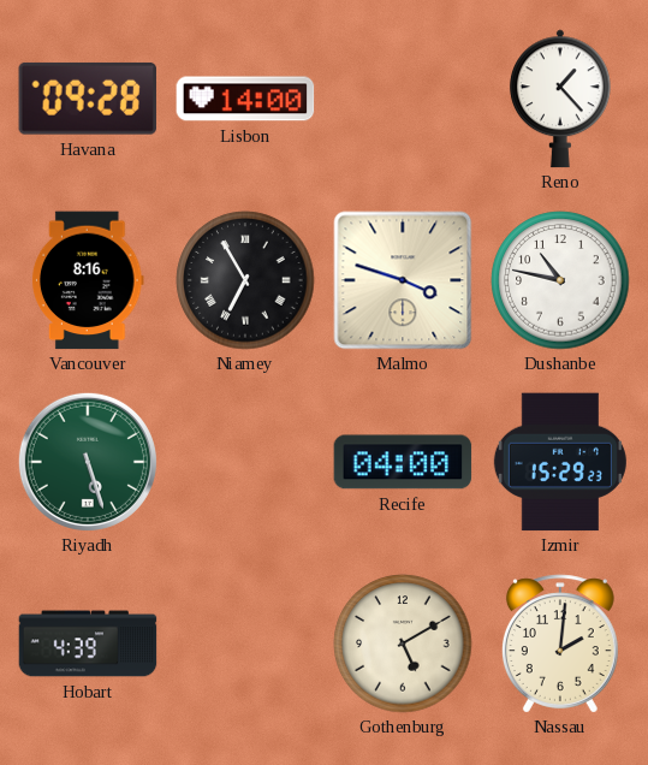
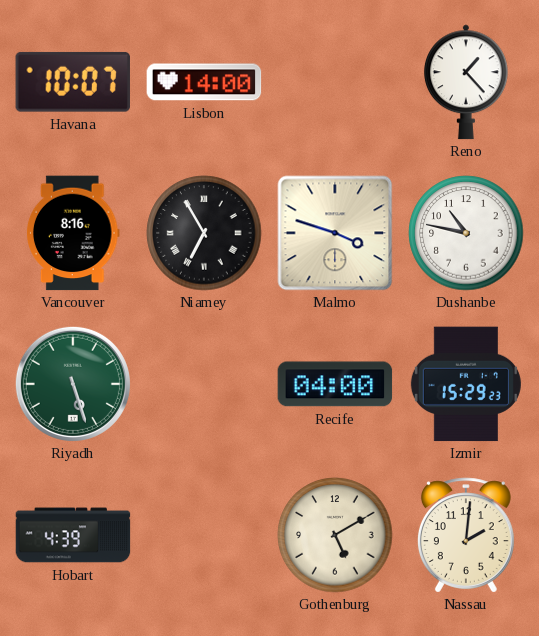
Havana: 09:28 -> 10:07 (73, 82)
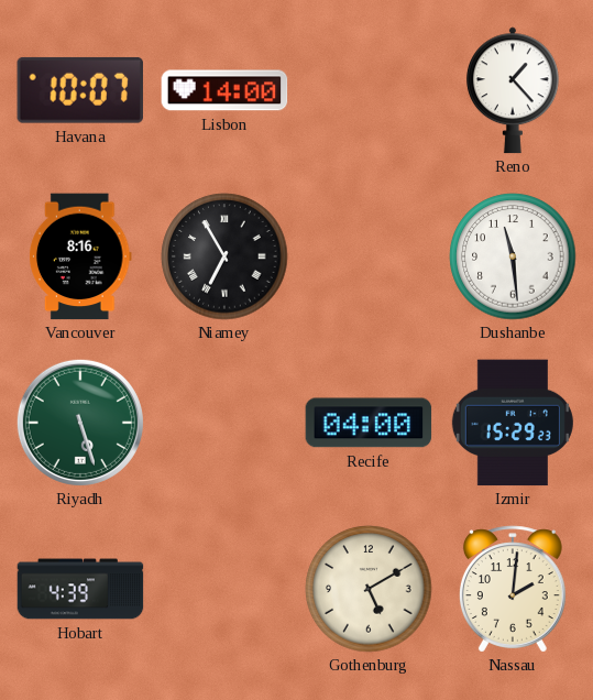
Malmo: 3:48 -> none (335, 233)
Dushanbe: 10:47 -> 11:29 (513, 256)
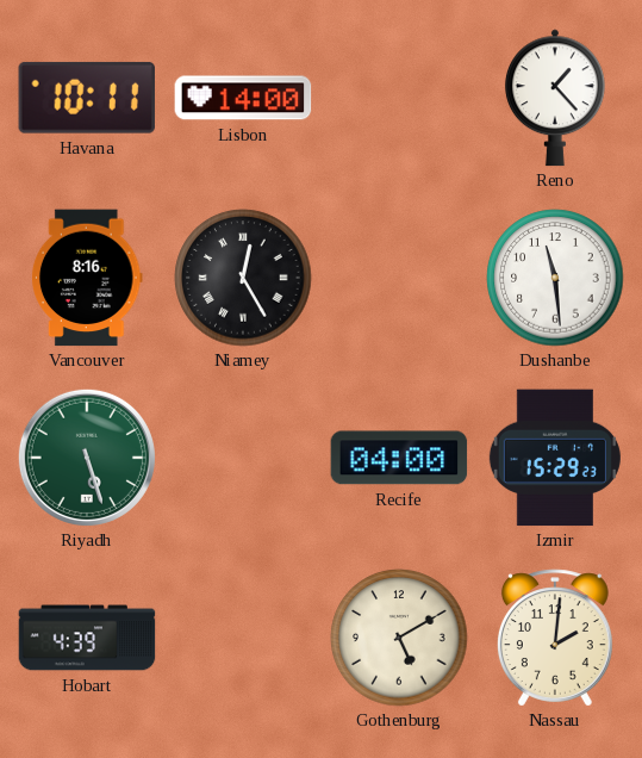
Havana: 10:07 -> 10:11 (87, 98)
Niamey: 6:55 -> 12:25 (243, 278)
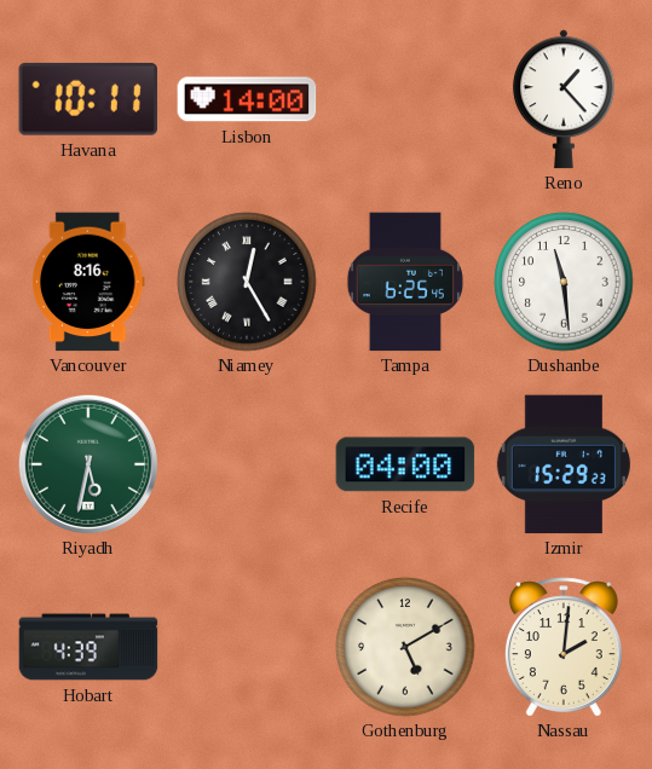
Tampa: none -> 6:25 (405, 282)
Riyadh: 5:27 -> 5:32 (88, 464)
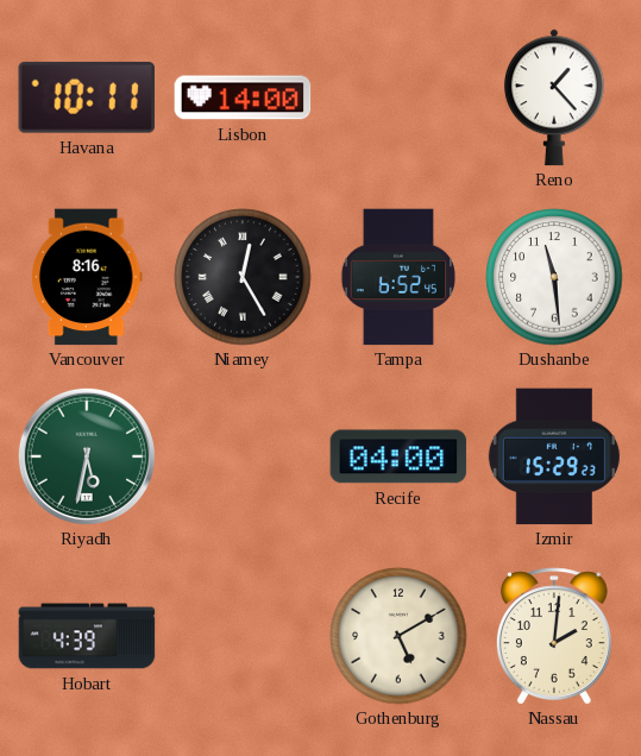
Tampa: 6:25 -> 6:52 (398, 277)
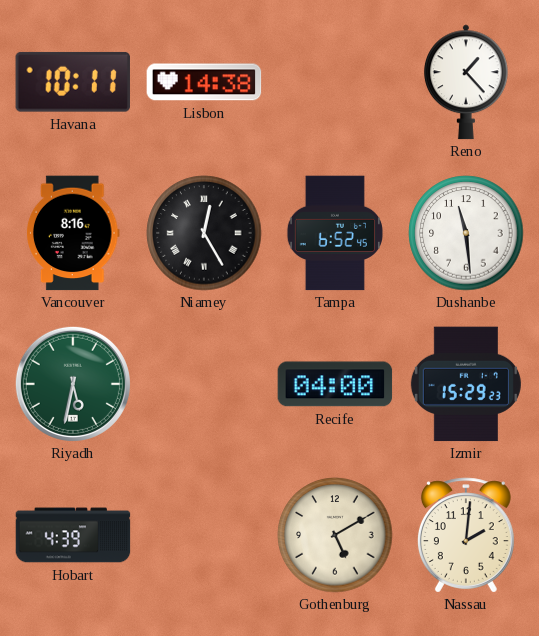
Lisbon: 14:00 -> 14:38 (204, 82)
